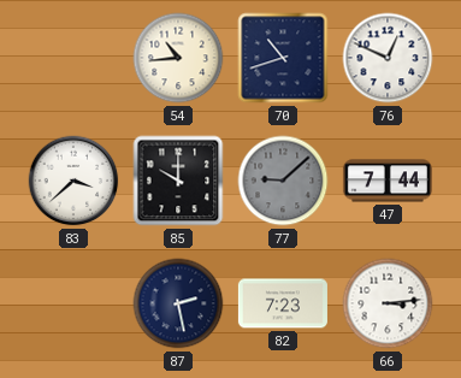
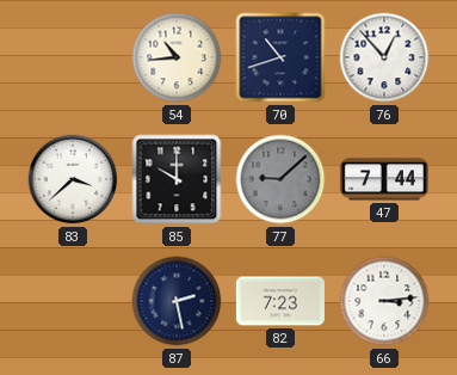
76: 12:49 -> 12:53 (384, 57)
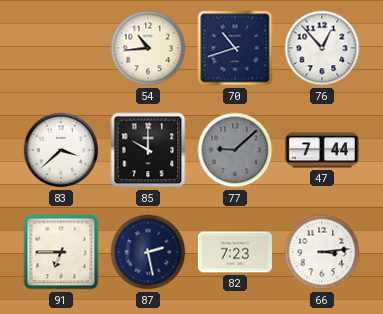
91: none -> 6:45 (61, 252)
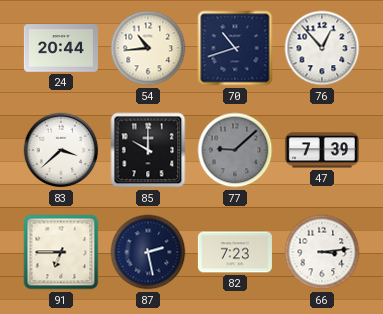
24: none -> 20:44 (61, 48)
47: 7:44 -> 7:39 (322, 150)
